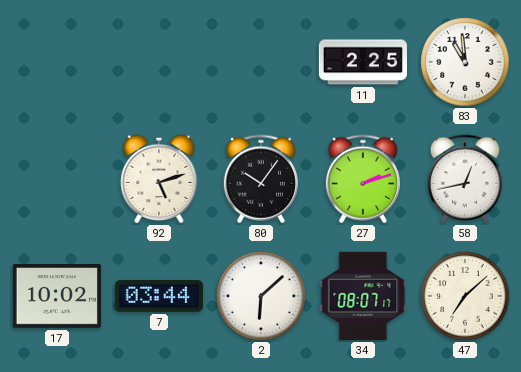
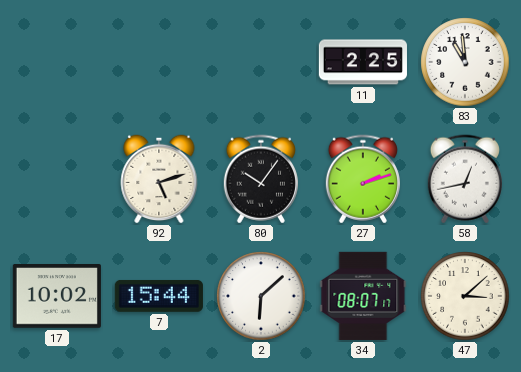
7: 03:44 -> 15:44 (159, 296)
47: 7:08 -> 3:08 (465, 296)
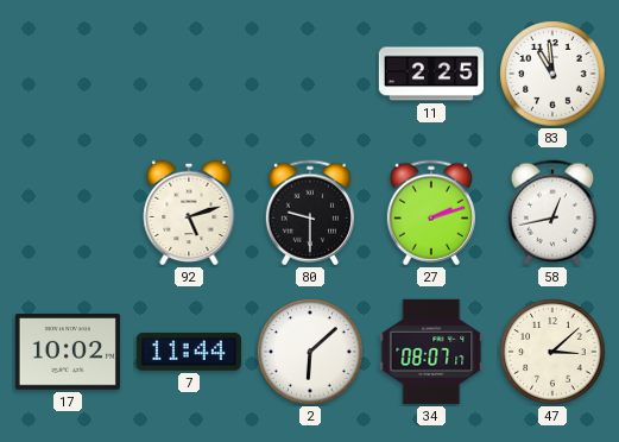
80: 10:06 -> 9:30 (310, 213)
7: 15:44 -> 11:44 (189, 352)
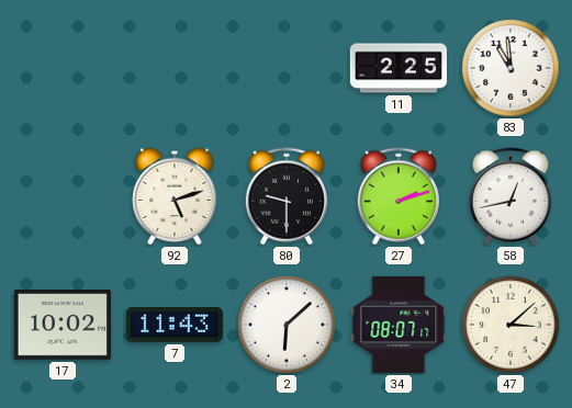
7: 11:44 -> 11:43 (175, 325)
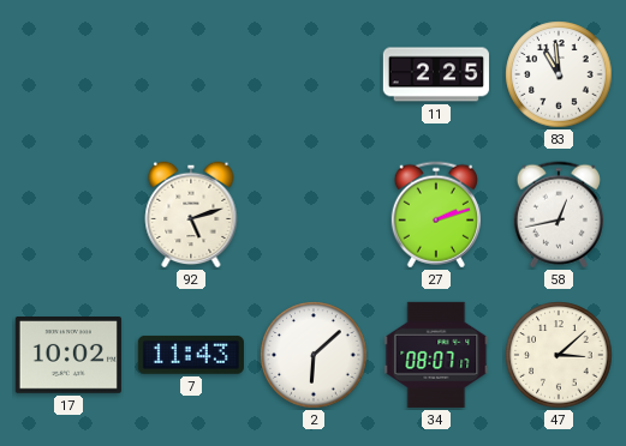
80: 9:30 -> none (287, 196)
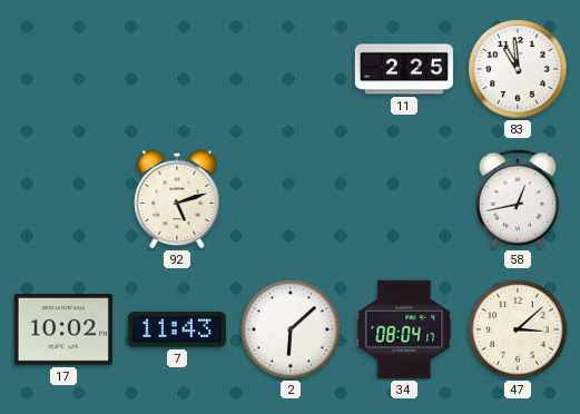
27: 2:12 -> none (436, 215)
34: 08:07 -> 08:04 (404, 329)
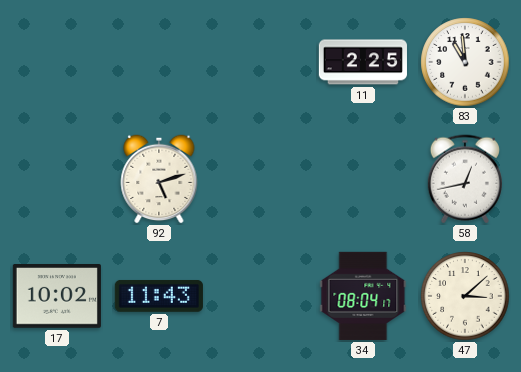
2: 6:08 -> none (291, 329)
